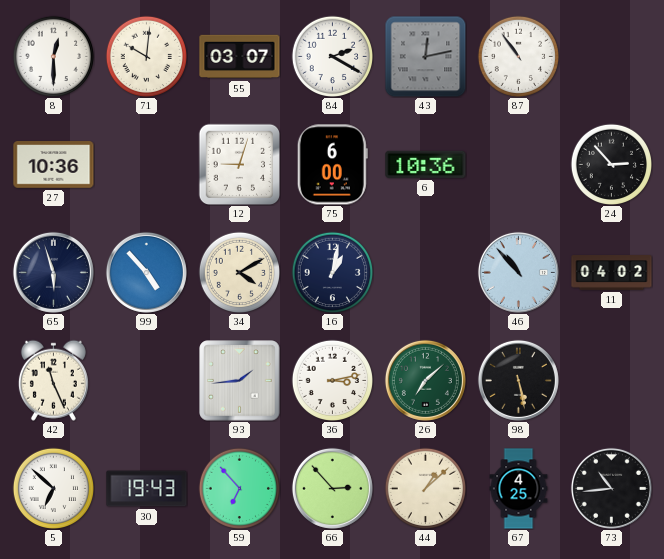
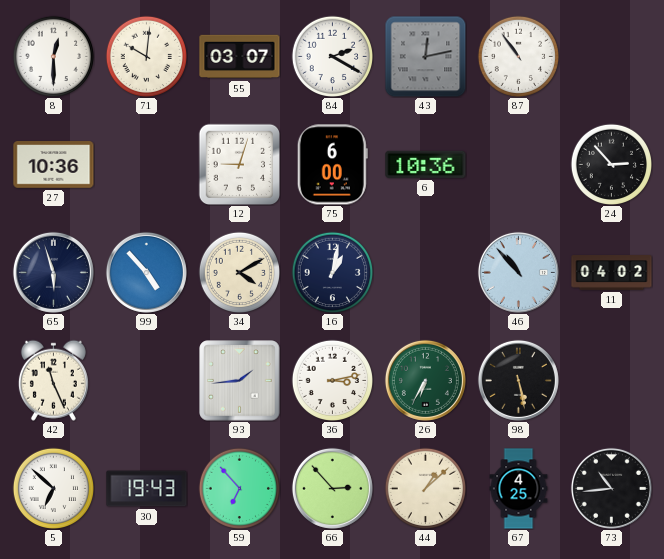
26: 7:08 -> 6:35 (425, 380)
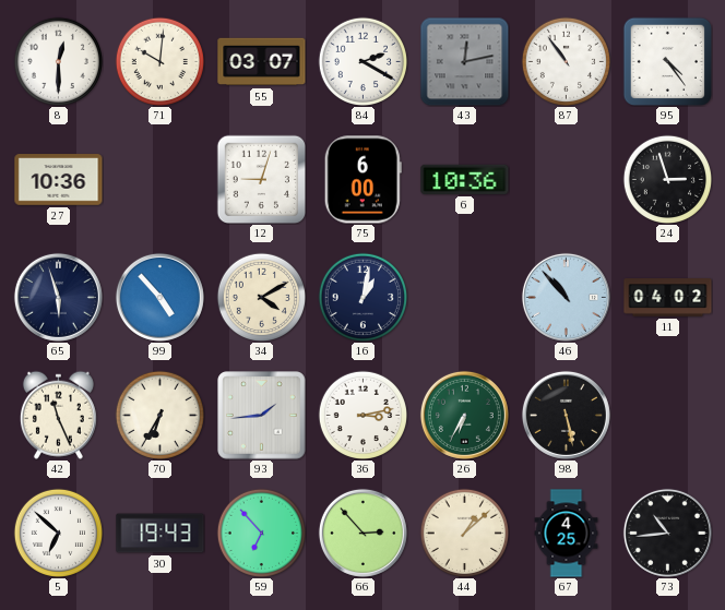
95: none -> 4:24 (667, 61)
24: 2:53 -> 2:57 (667, 179)
70: none -> 6:35 (159, 415)
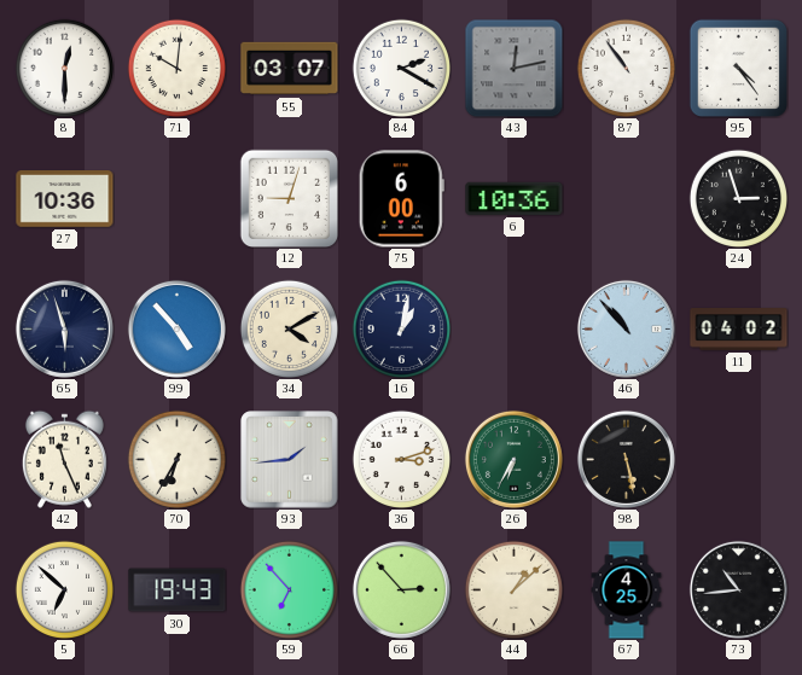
36: 3:13 -> 3:12 (401, 459)
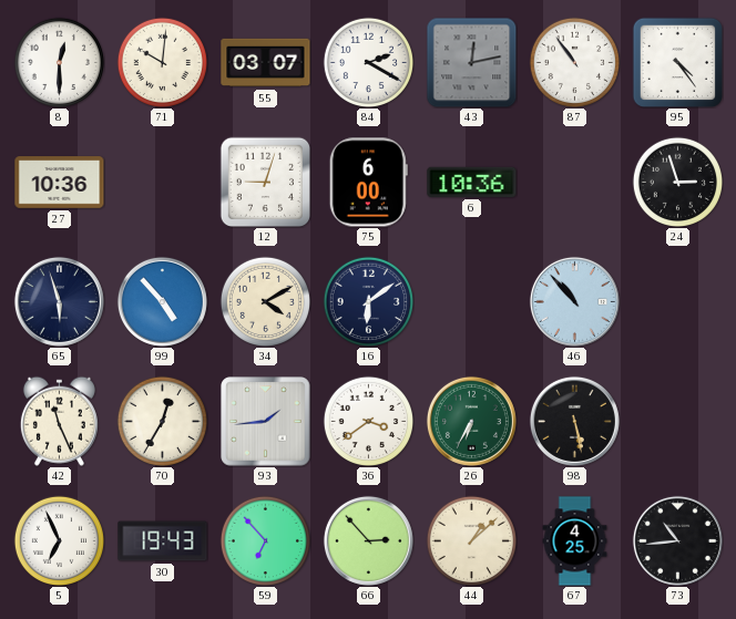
16: 1:02 -> 6:09 (368, 301)
11: 04:02 -> none (739, 330)
70: 6:35 -> 12:35 (162, 421)
36: 3:12 -> 3:39 (368, 421)
5: 6:52 -> 6:56 (59, 540)
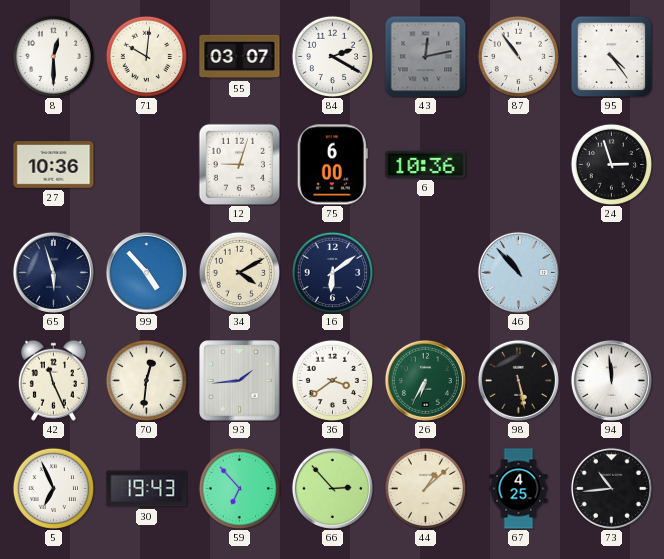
70: 12:35 -> 12:31 (146, 380)
94: none -> 11:59 (611, 380)
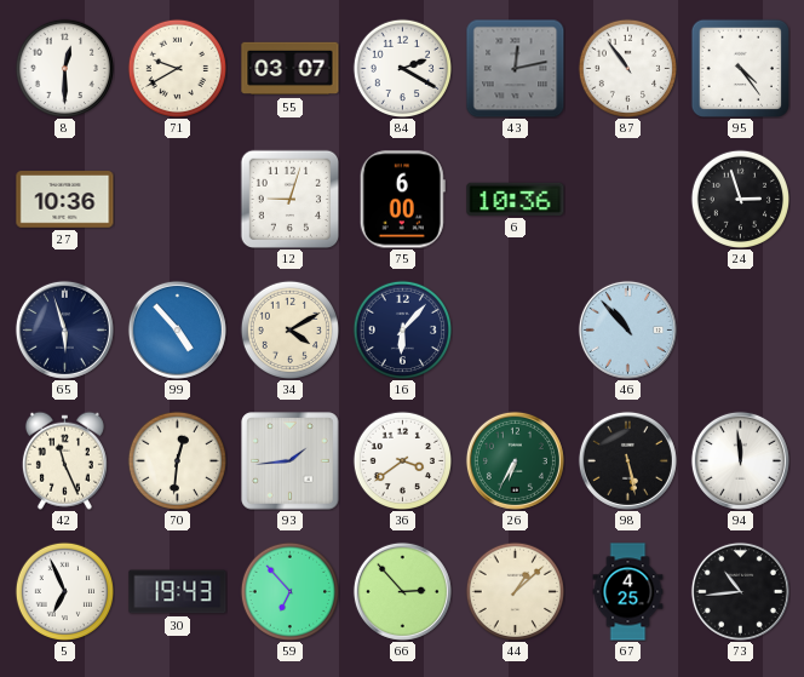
71: 10:01 -> 9:40 (177, 68)
16: 6:09 -> 6:07 (402, 329)
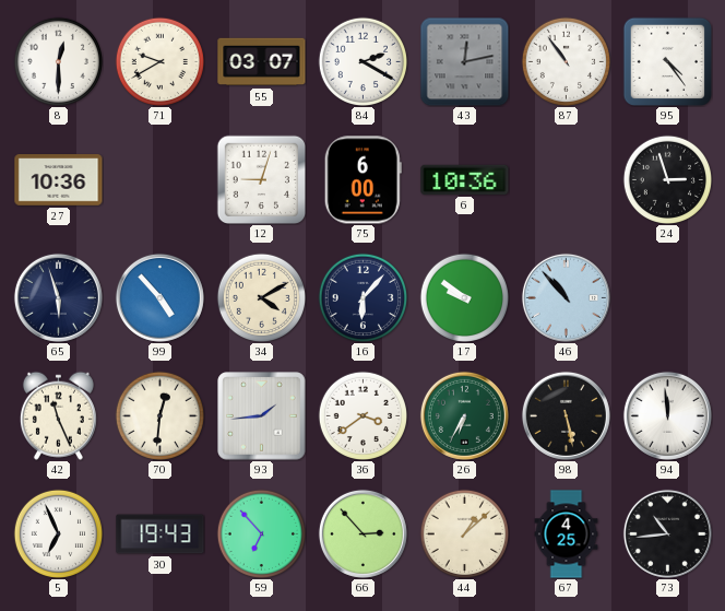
17: none -> 9:51 (464, 297)
